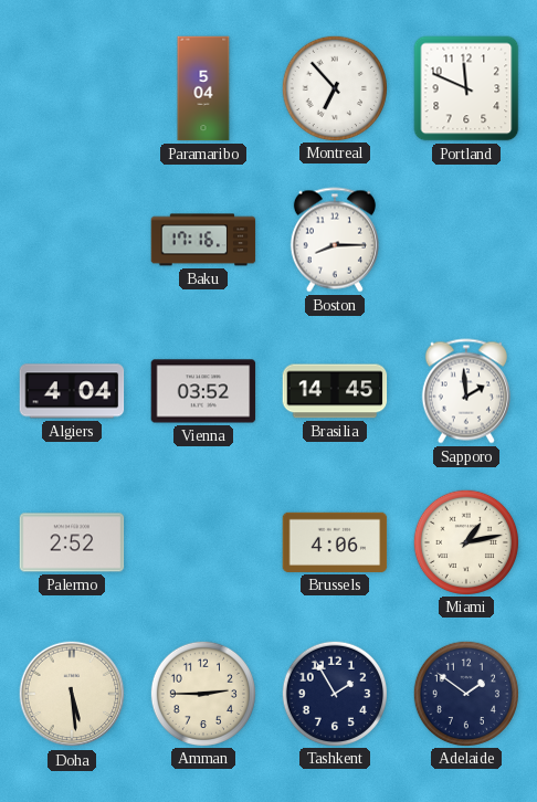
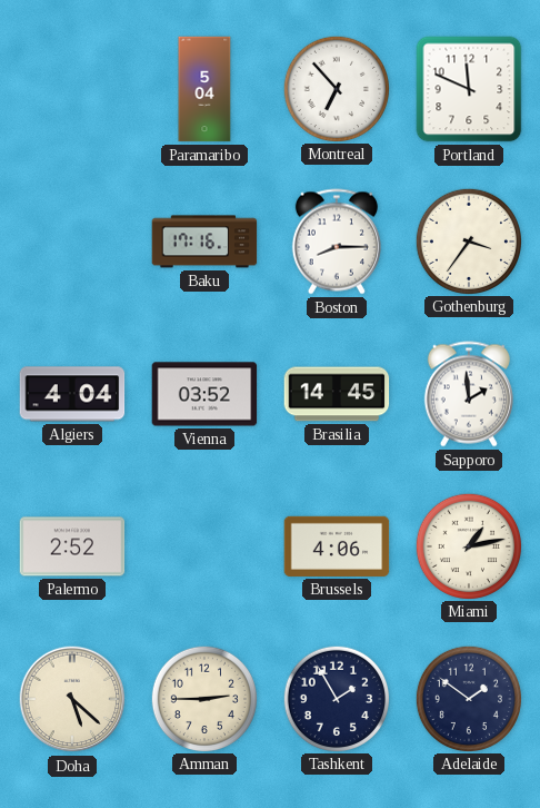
Gothenburg: none -> 3:36 (468, 240)
Doha: 5:29 -> 5:22 (72, 699)
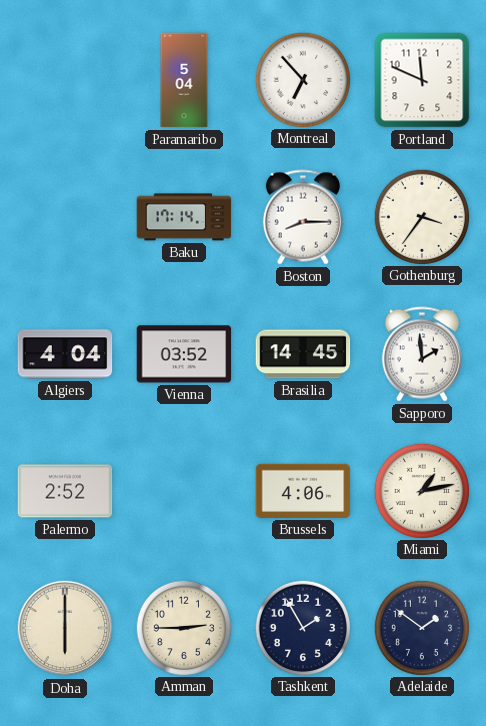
Baku: 17:16 -> 17:14 (184, 217)
Doha: 5:22 -> 6:00 (65, 628)
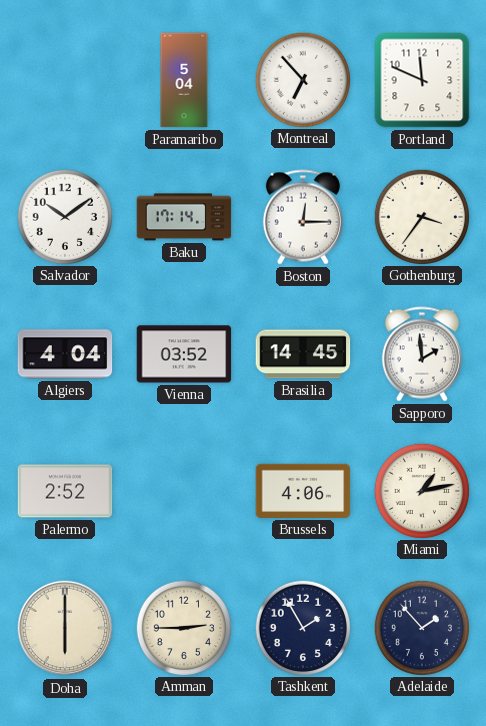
Salvador: none -> 10:09 (64, 216)
Boston: 8:15 -> 12:15 (303, 217)
Adelaide: 1:51 -> 1:53 (421, 627)
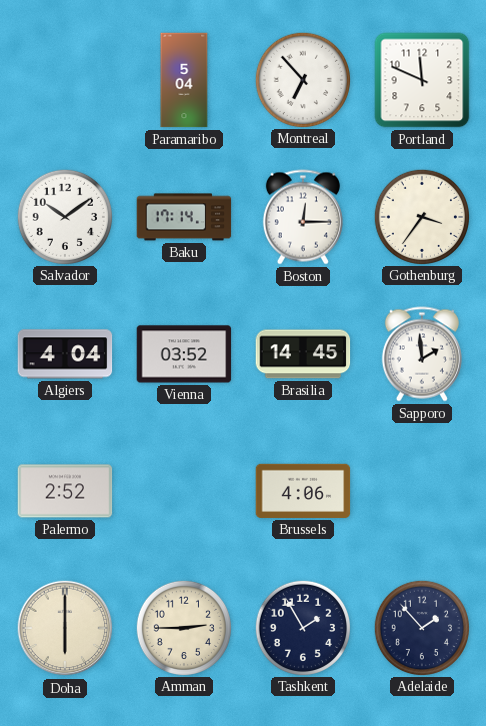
Miami: 1:13 -> none (421, 490)
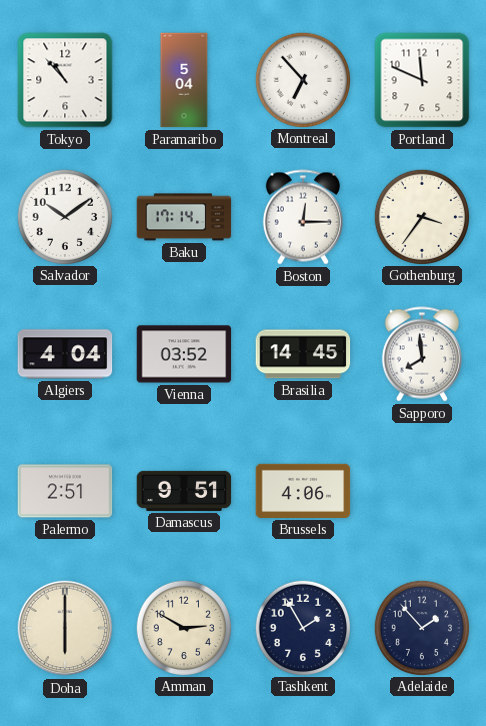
Tokyo: none -> 10:53 (65, 80)
Sapporo: 1:59 -> 7:59 (422, 354)
Palermo: 2:52 -> 2:51 (65, 491)
Damascus: none -> 9:51 (184, 491)
Amman: 2:45 -> 2:50 (183, 627)
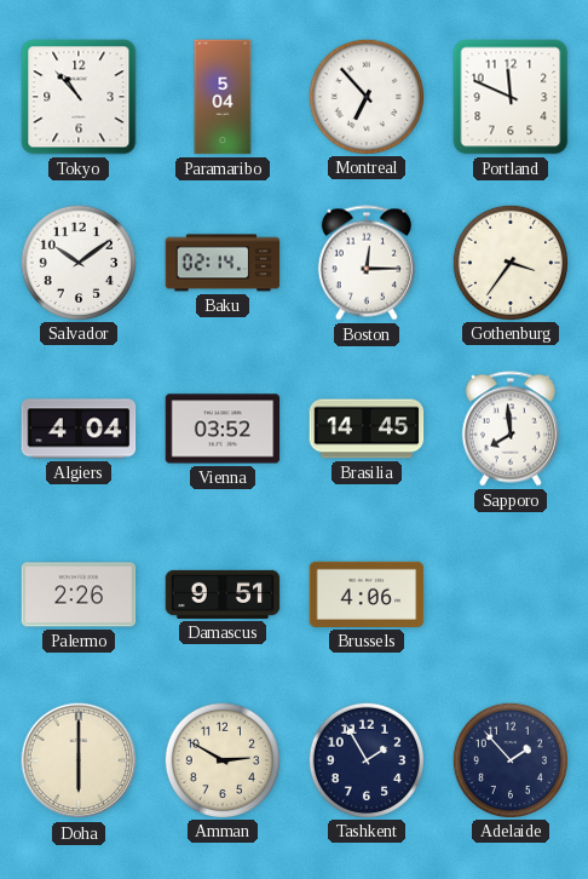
Baku: 17:14 -> 02:14 (223, 263)
Palermo: 2:51 -> 2:26 (79, 594)
